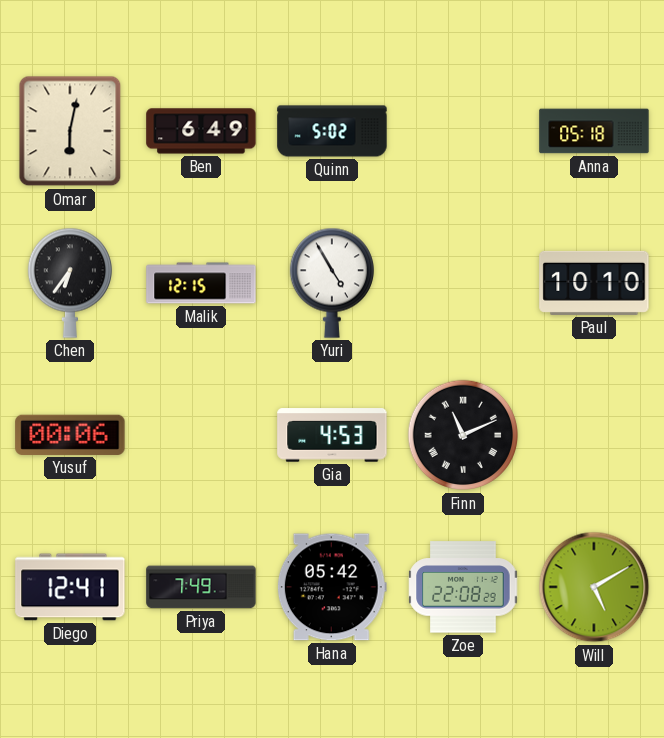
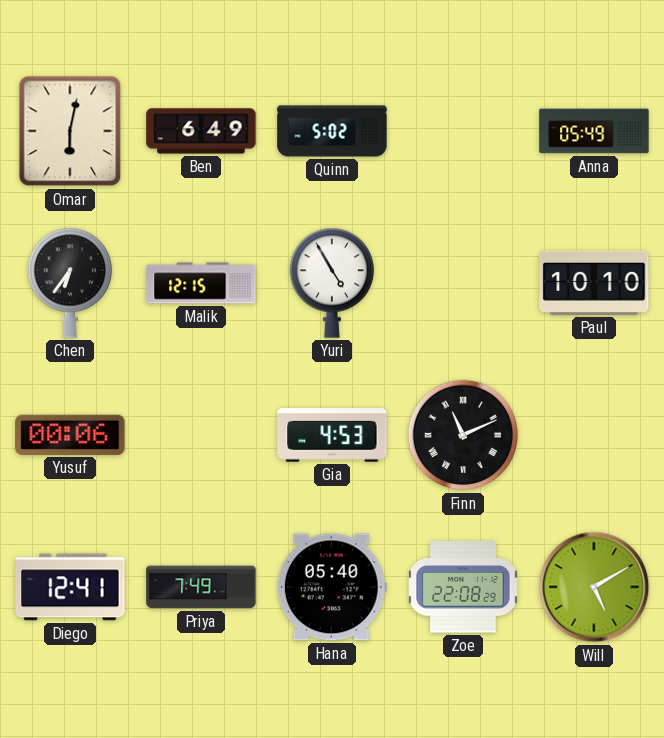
Anna: 05:18 -> 05:49 (594, 131)
Hana: 05:42 -> 05:40 (332, 587)
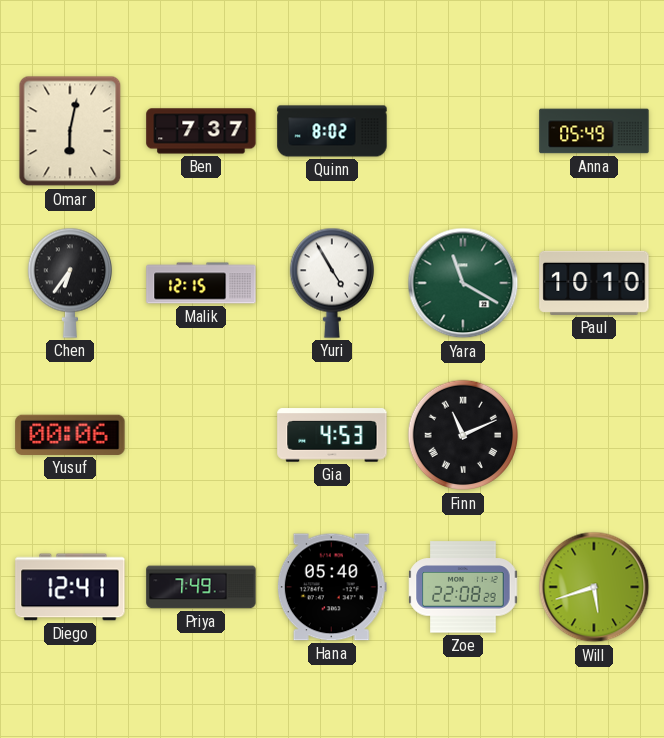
Ben: 6:49 -> 7:37 (201, 131)
Quinn: 5:02 -> 8:02 (332, 131)
Yara: none -> 11:20 (463, 283)
Will: 5:10 -> 5:42 (594, 587)
